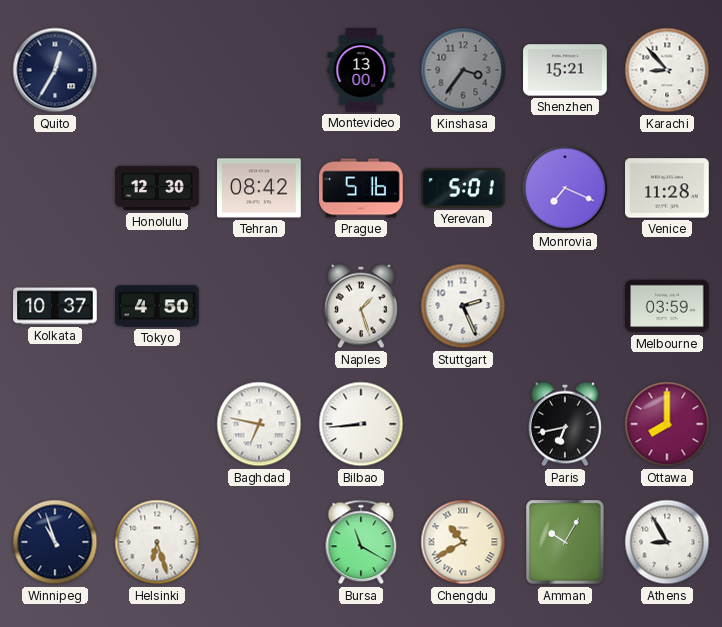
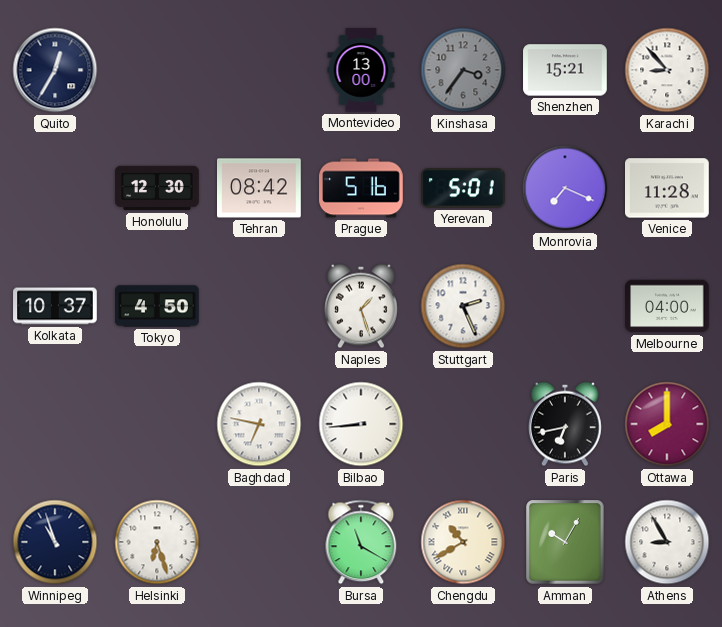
Melbourne: 03:59 -> 04:00 (667, 306)
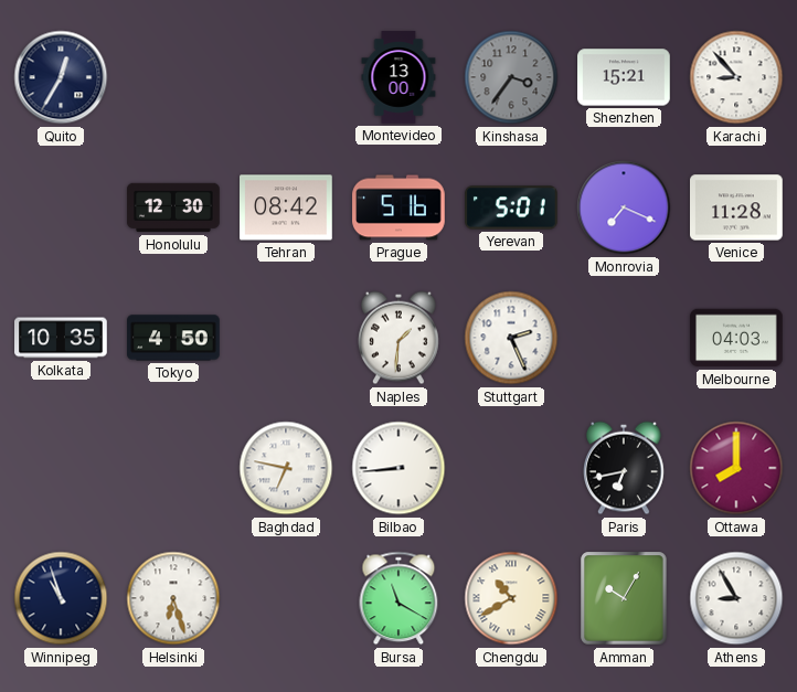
Kolkata: 10:37 -> 10:35 (61, 338)
Naples: 1:27 -> 1:31 (400, 338)
Melbourne: 04:00 -> 04:03 (736, 338)
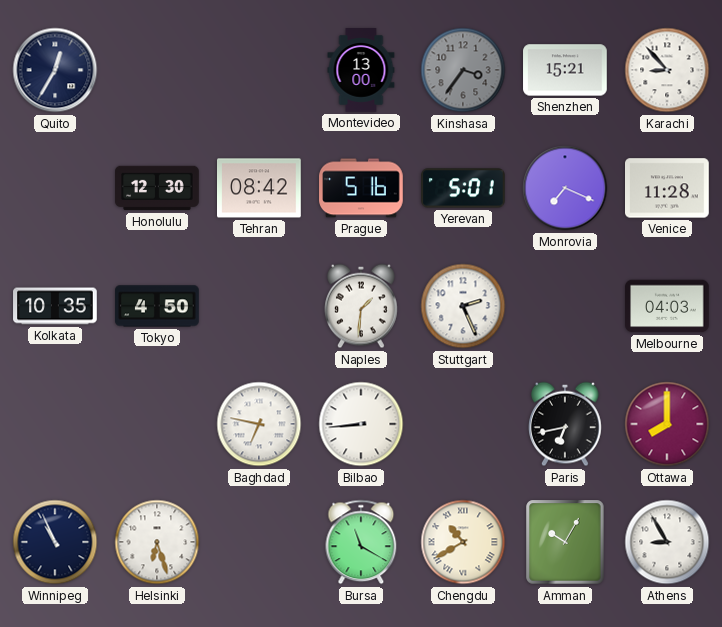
Winnipeg: 10:57 -> 10:56 (55, 542)
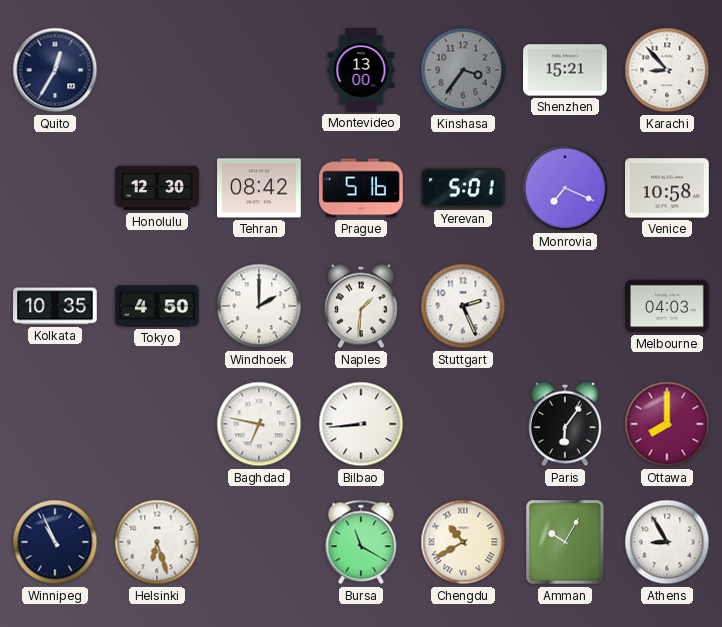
Venice: 11:28 -> 10:58 (667, 188)
Windhoek: none -> 2:00 (259, 306)
Paris: 6:43 -> 6:06 (566, 424)
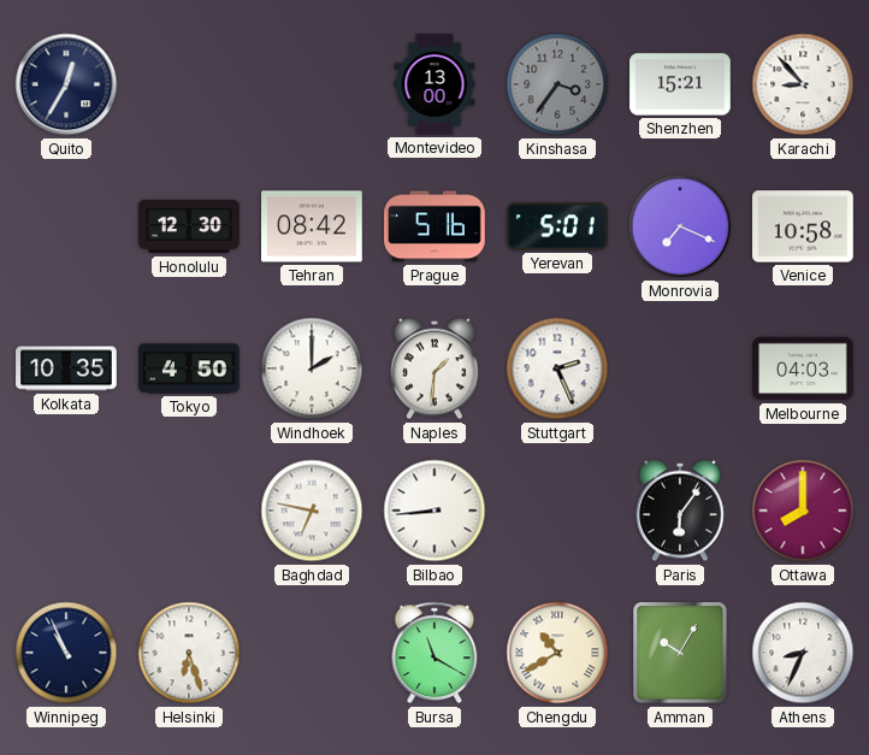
Athens: 8:55 -> 8:34 (803, 653)
